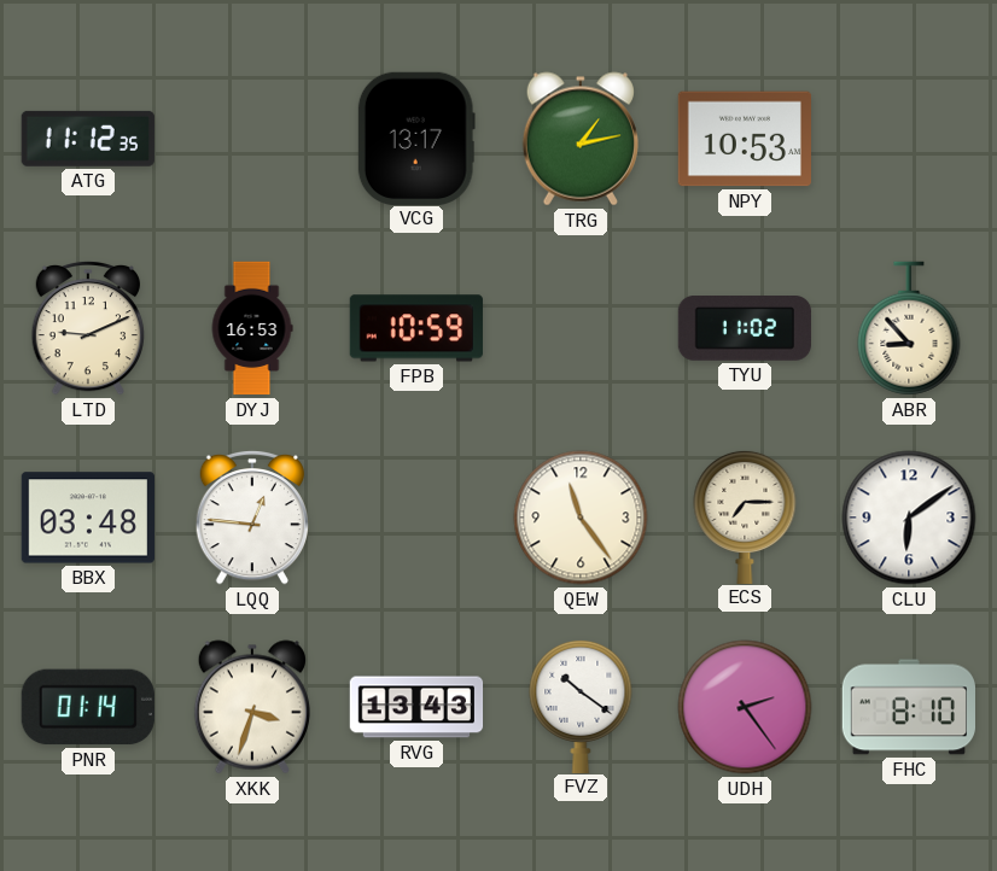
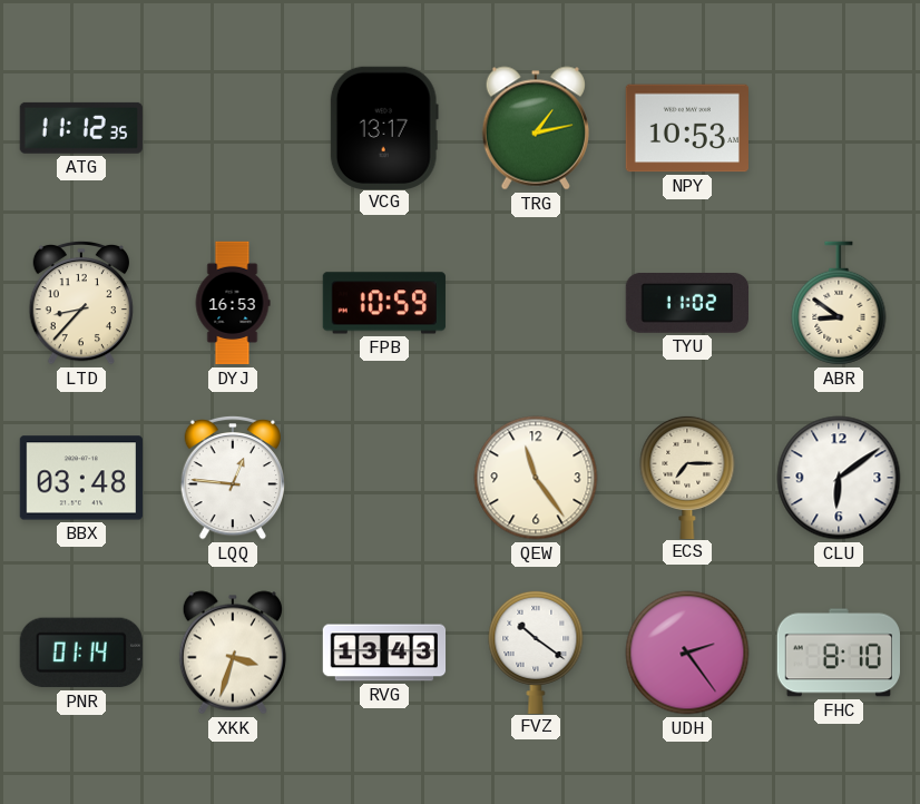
LTD: 9:11 -> 8:37 (80, 303)
ABR: 8:53 -> 8:51 (839, 303)
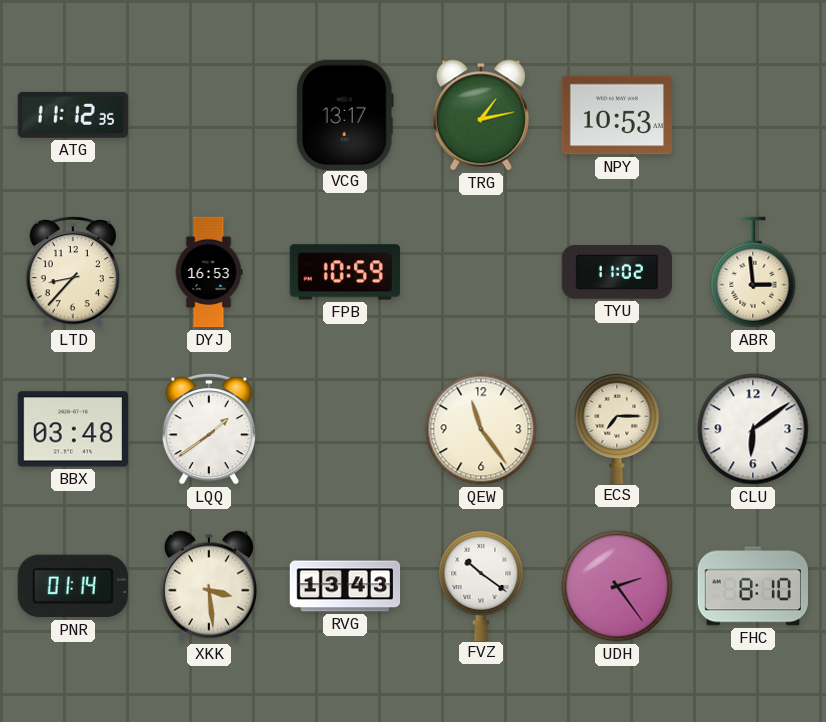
ABR: 8:51 -> 2:59 (753, 272)
LQQ: 12:46 -> 1:39 (208, 429)
XKK: 3:33 -> 3:29 (209, 586)
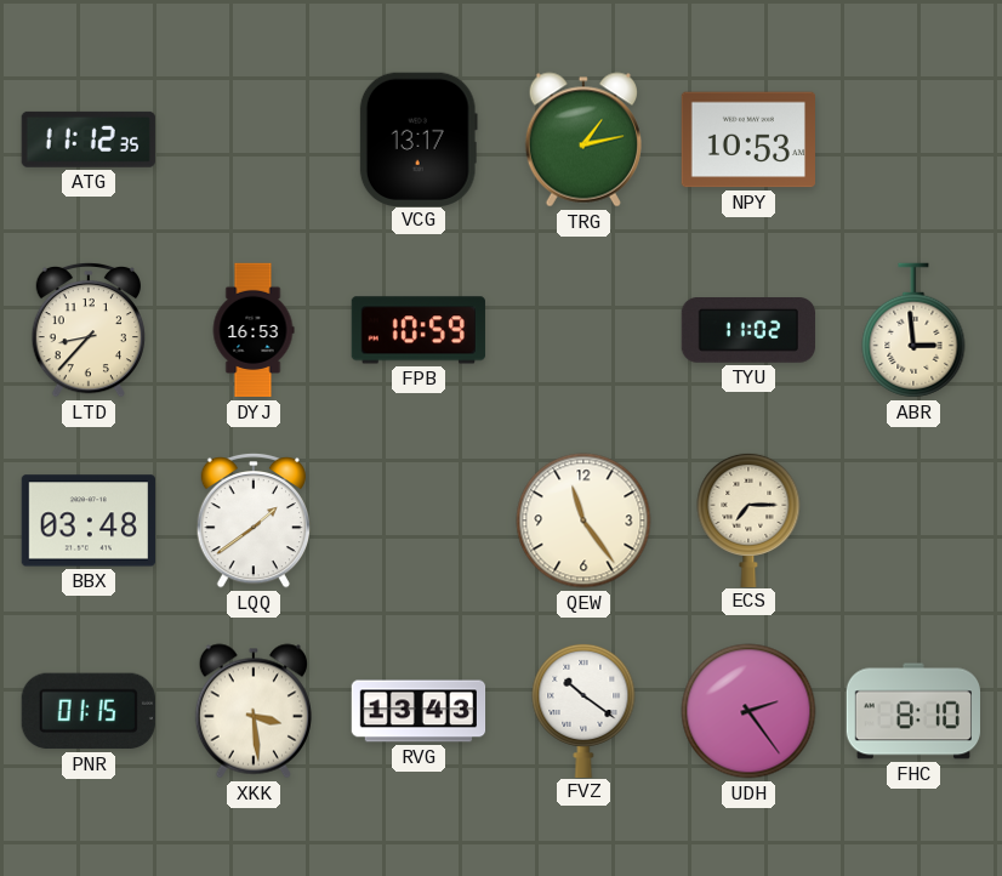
CLU: 6:09 -> none (753, 429)
PNR: 01:14 -> 01:15 (89, 711)
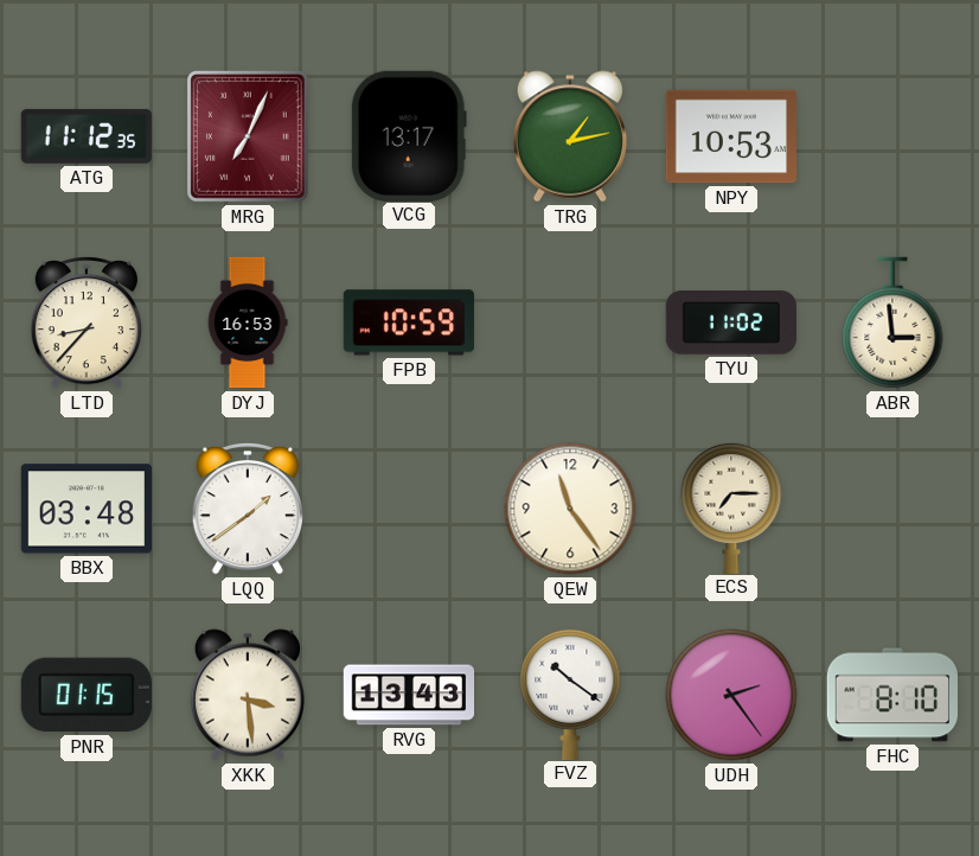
MRG: none -> 7:04 (248, 136)
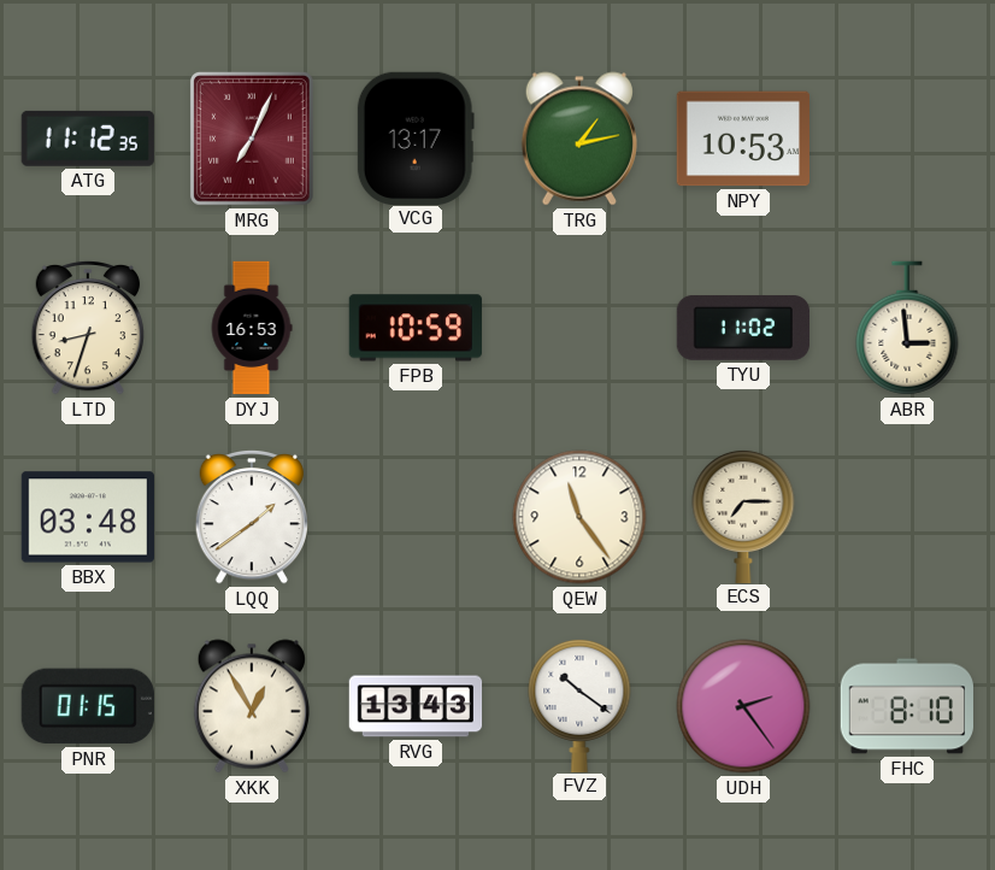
LTD: 8:37 -> 8:33 (87, 328)
XKK: 3:29 -> 12:55 (252, 706)
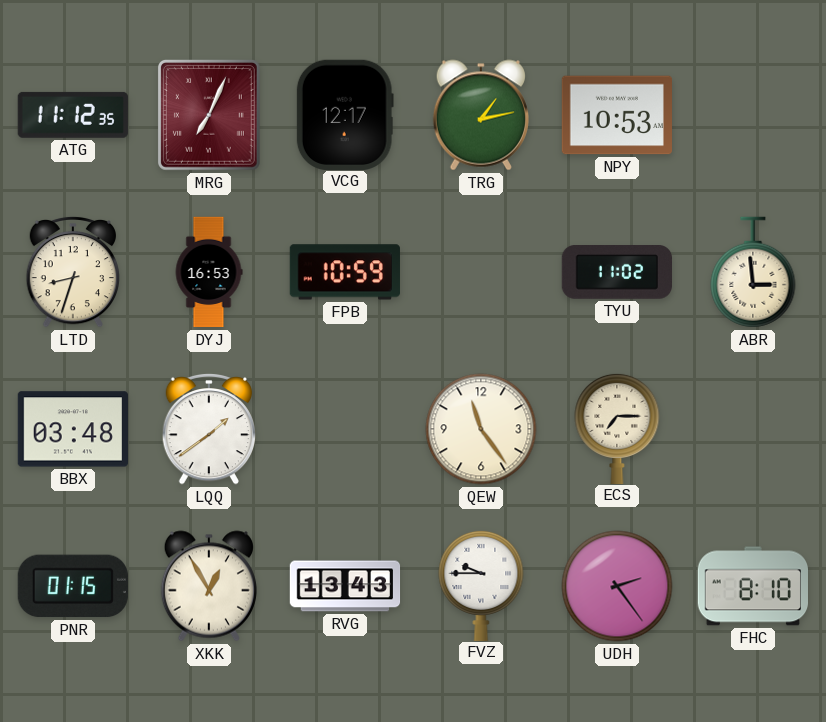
VCG: 13:17 -> 12:17 (345, 114)
FVZ: 10:21 -> 9:45 (481, 585)
